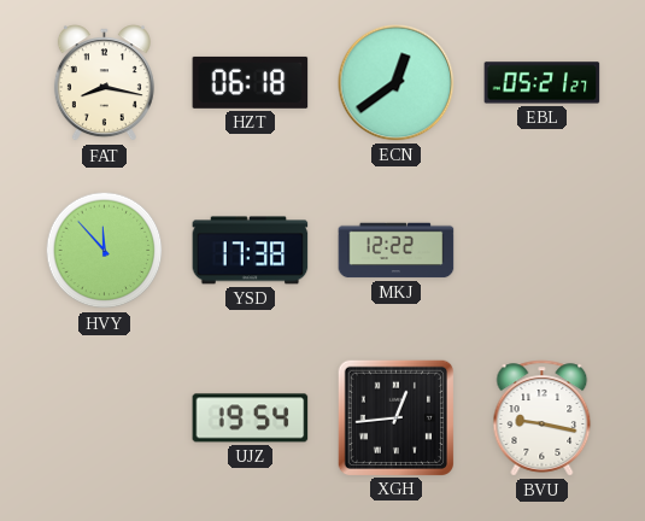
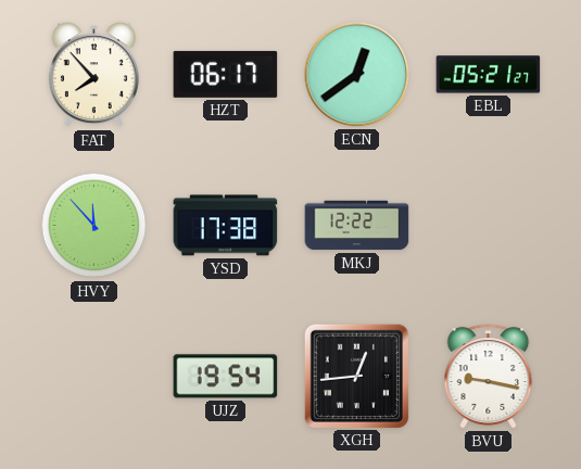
FAT: 8:17 -> 7:53 (93, 75)
HZT: 06:18 -> 06:17 (226, 74)
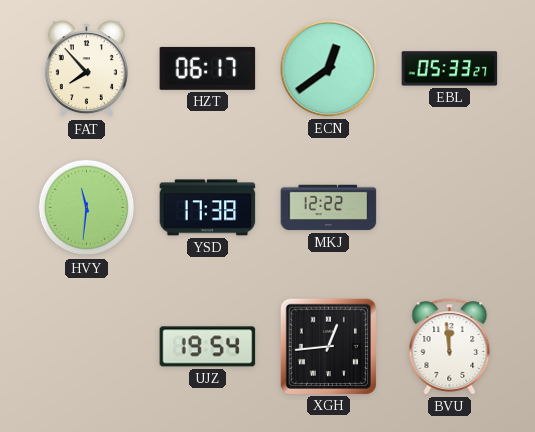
EBL: 05:21 -> 05:33 (450, 69)
HVY: 11:53 -> 11:31 (87, 208)
BVU: 9:17 -> 11:59 (450, 347)
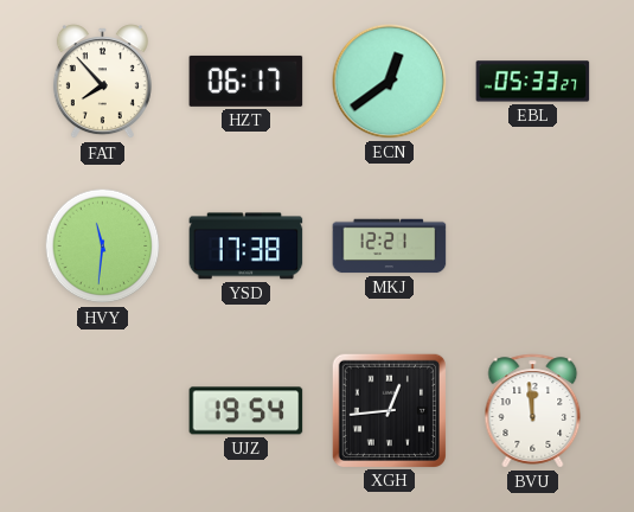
MKJ: 12:22 -> 12:21 (390, 247)
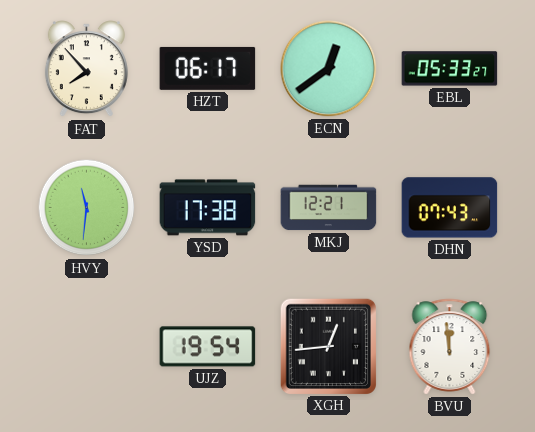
DHN: none -> 07:43 (450, 208)
